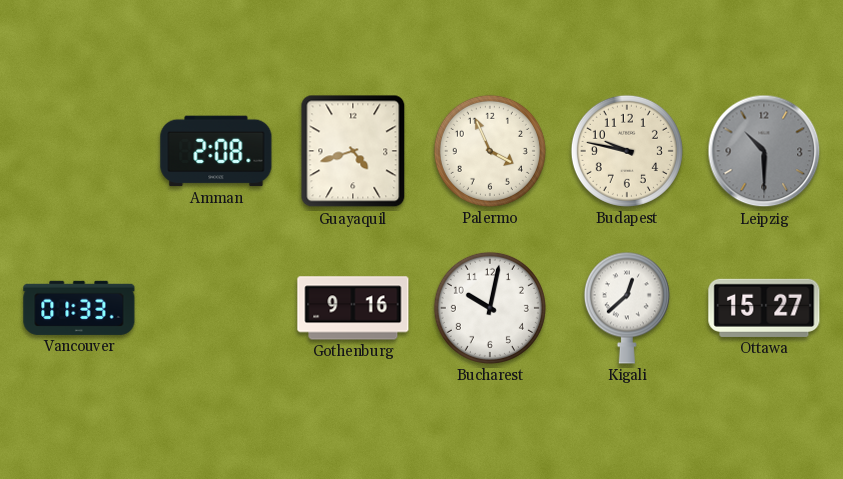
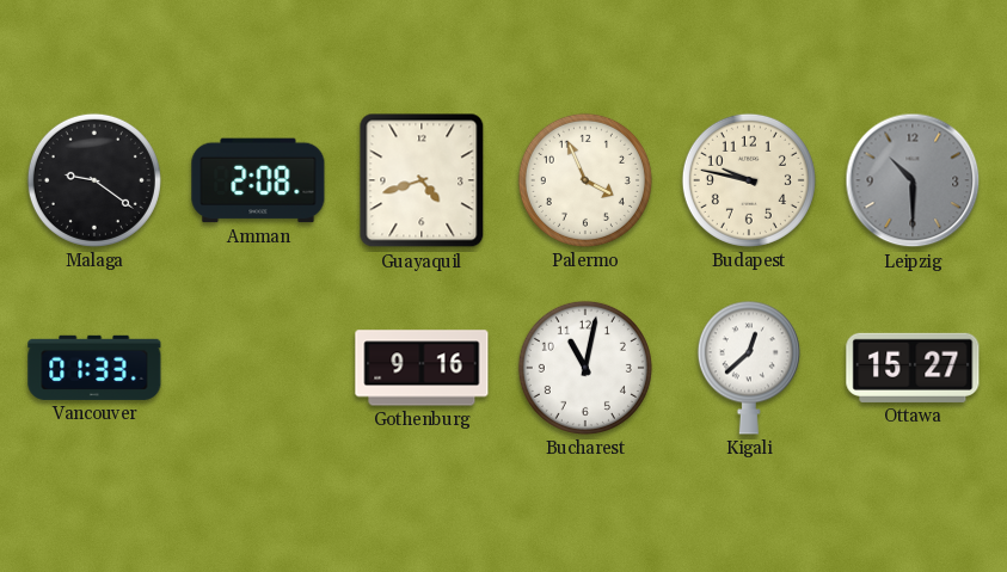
Malaga: none -> 9:21 (94, 180)
Bucharest: 10:02 -> 11:02 (585, 368)
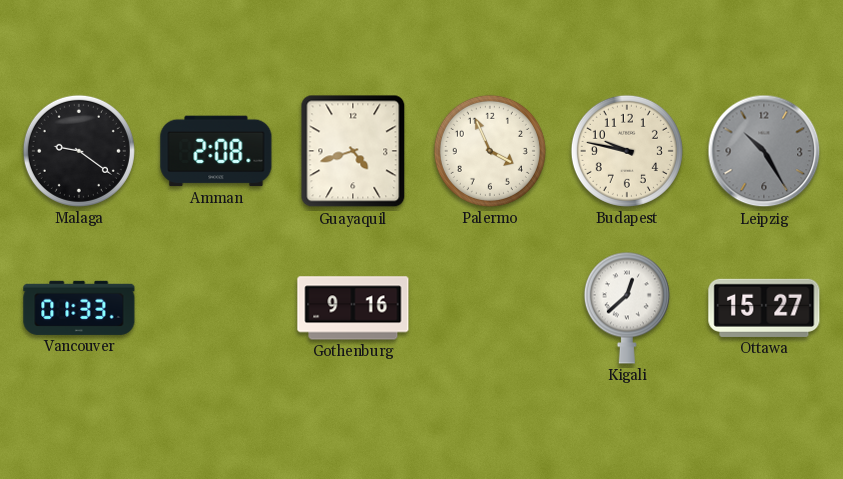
Leipzig: 10:30 -> 10:25 (764, 151)
Bucharest: 11:02 -> none (585, 368)
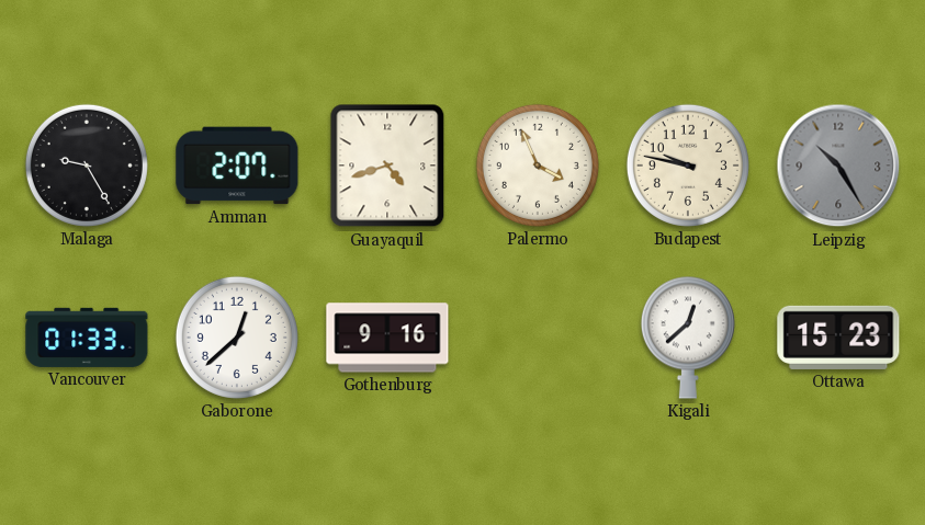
Malaga: 9:21 -> 9:25 (87, 166)
Amman: 2:08 -> 2:07 (237, 166)
Gaborone: none -> 12:38 (237, 338)
Ottawa: 15:27 -> 15:23 (838, 338)
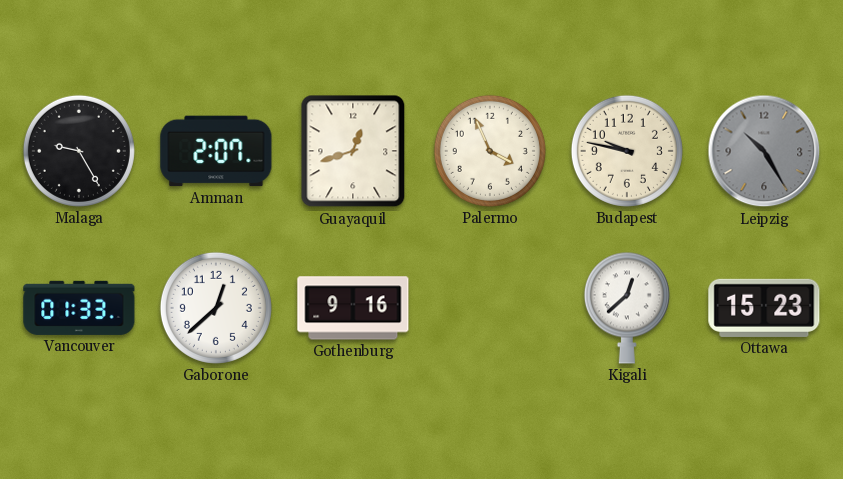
Guayaquil: 4:42 -> 12:42 (353, 151)
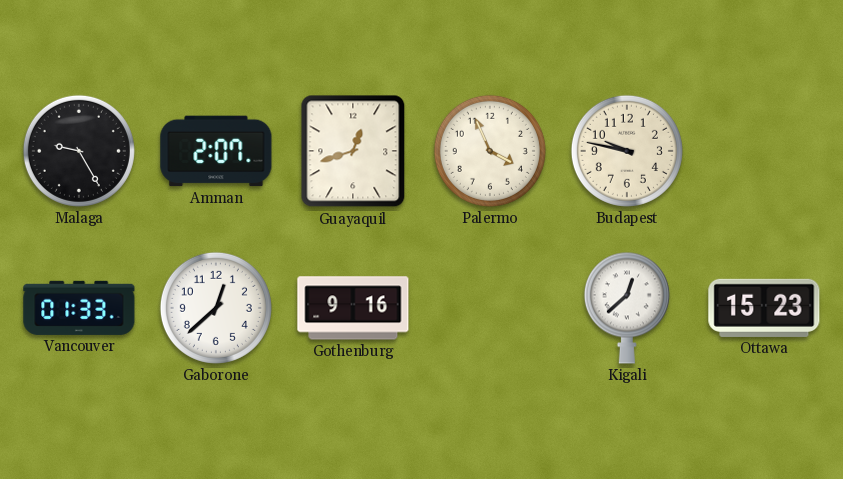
Leipzig: 10:25 -> none (764, 151)
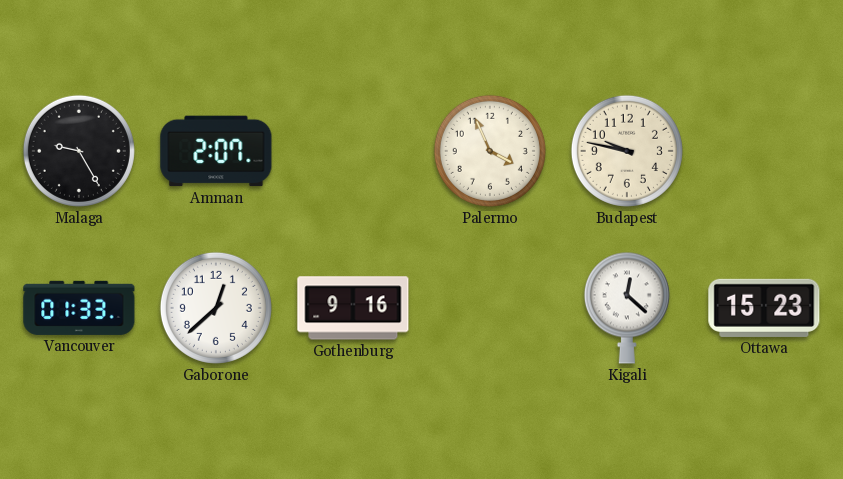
Guayaquil: 12:42 -> none (353, 151)
Kigali: 12:38 -> 12:22 (627, 308)
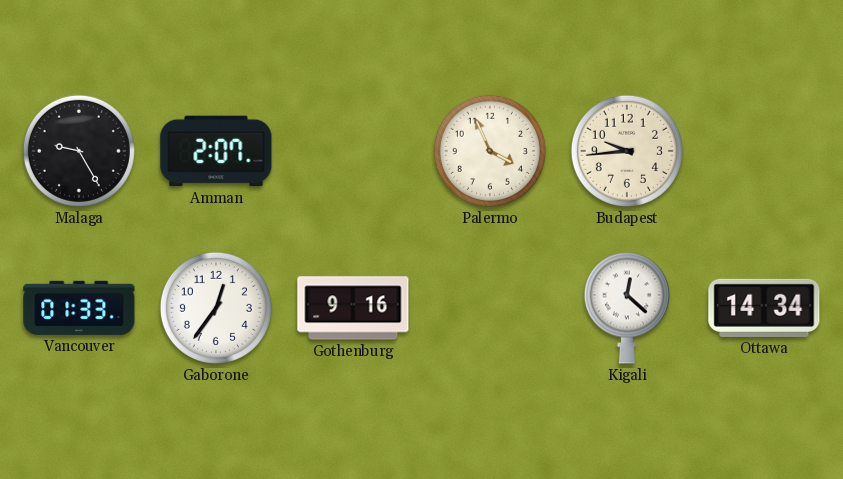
Budapest: 9:47 -> 9:44 (627, 151)
Gaborone: 12:38 -> 12:36 (216, 308)
Ottawa: 15:23 -> 14:34 (764, 308)
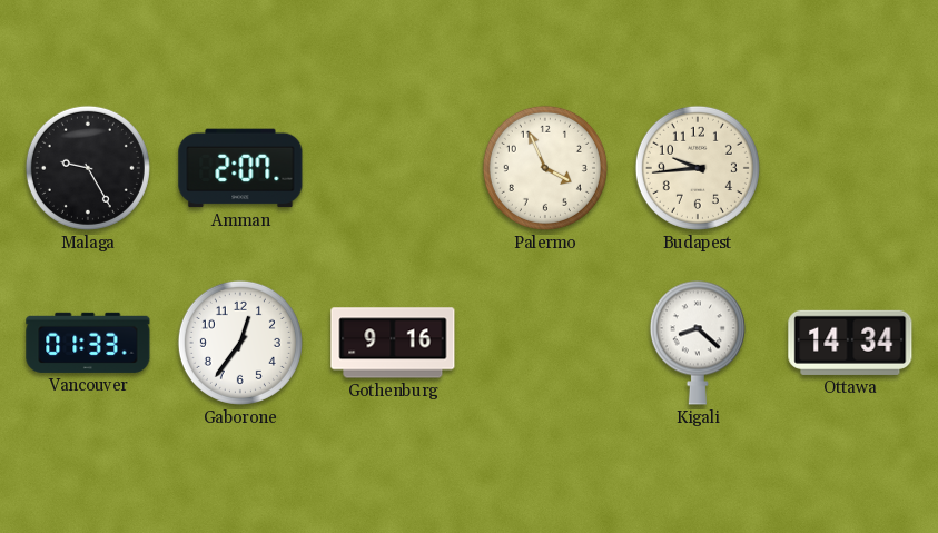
Kigali: 12:22 -> 8:22 (698, 343)
